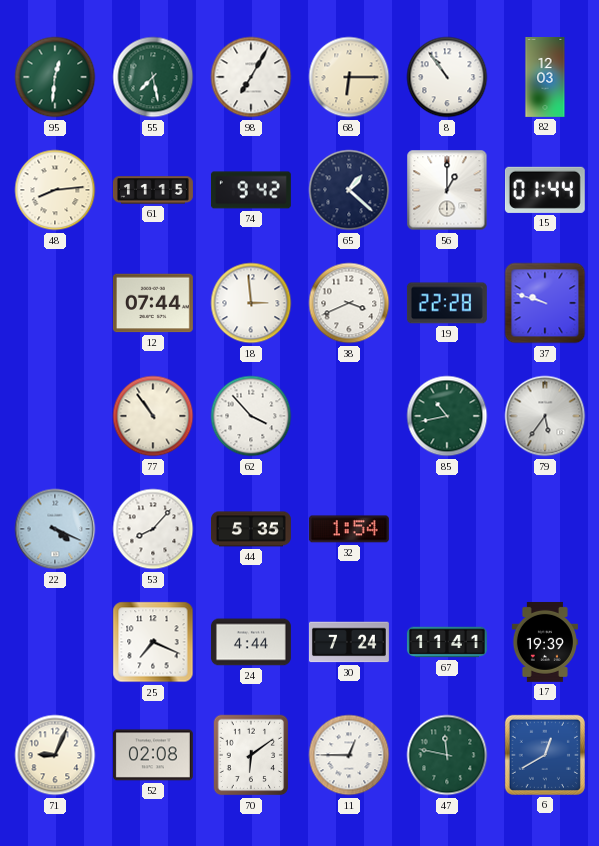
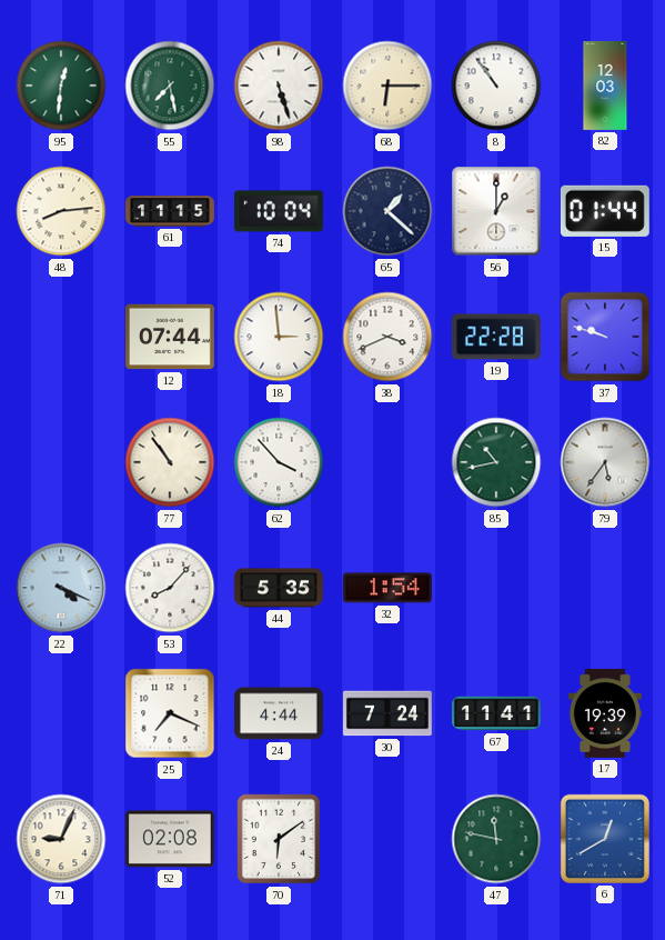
98: 7:05 -> 5:27 (279, 86)
74: 9:42 -> 10:04 (279, 211)
11: 12:45 -> none (349, 755)
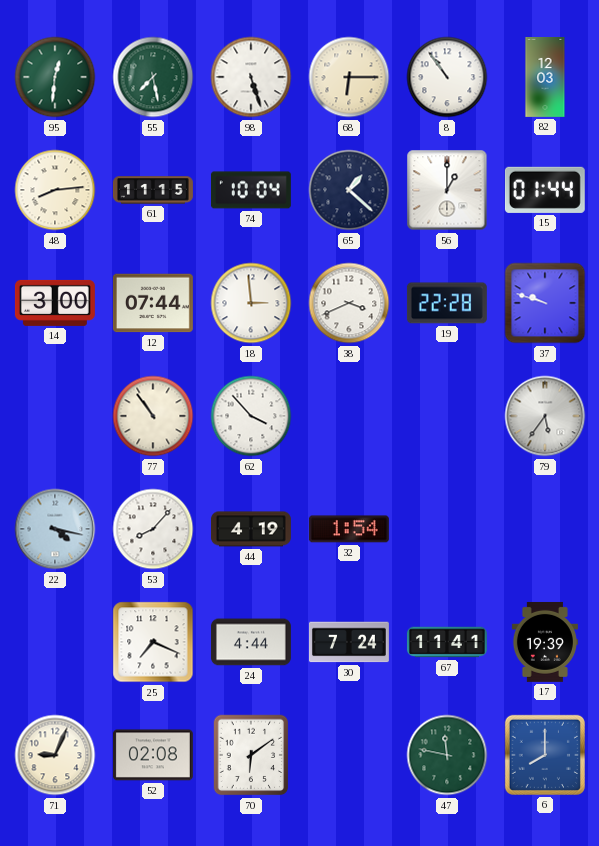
14: none -> 3:00 (55, 303)
85: 10:43 -> none (496, 462)
22: 4:19 -> 4:17 (55, 529)
44: 5:35 -> 4:19 (251, 529)
6: 12:40 -> 8:00 (545, 755)
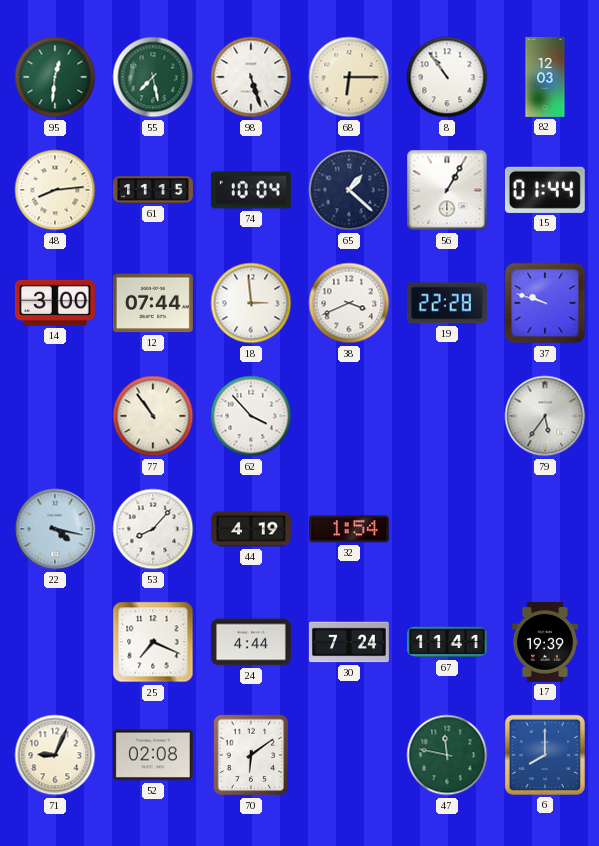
56: 1:00 -> 1:05 (447, 190)
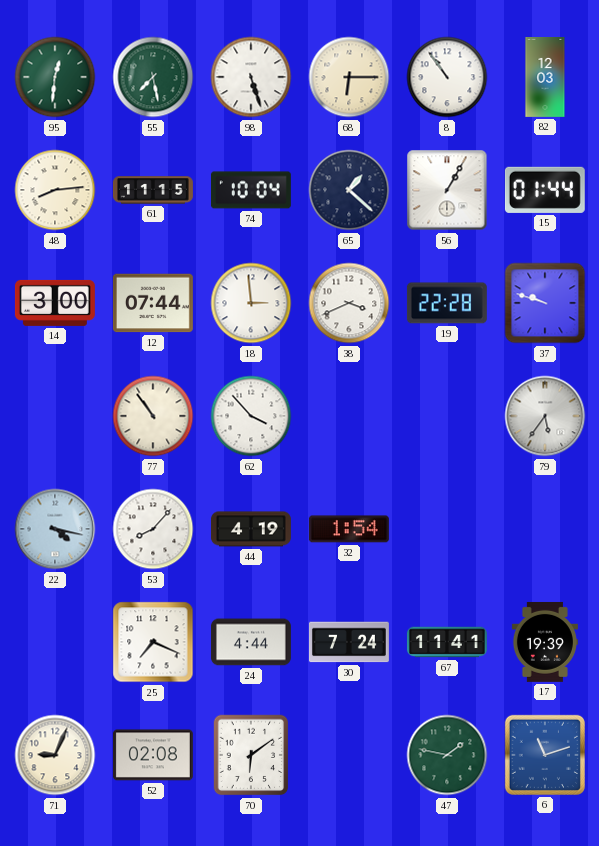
47: 11:47 -> 1:47 (447, 755)
6: 8:00 -> 11:12 (545, 755)
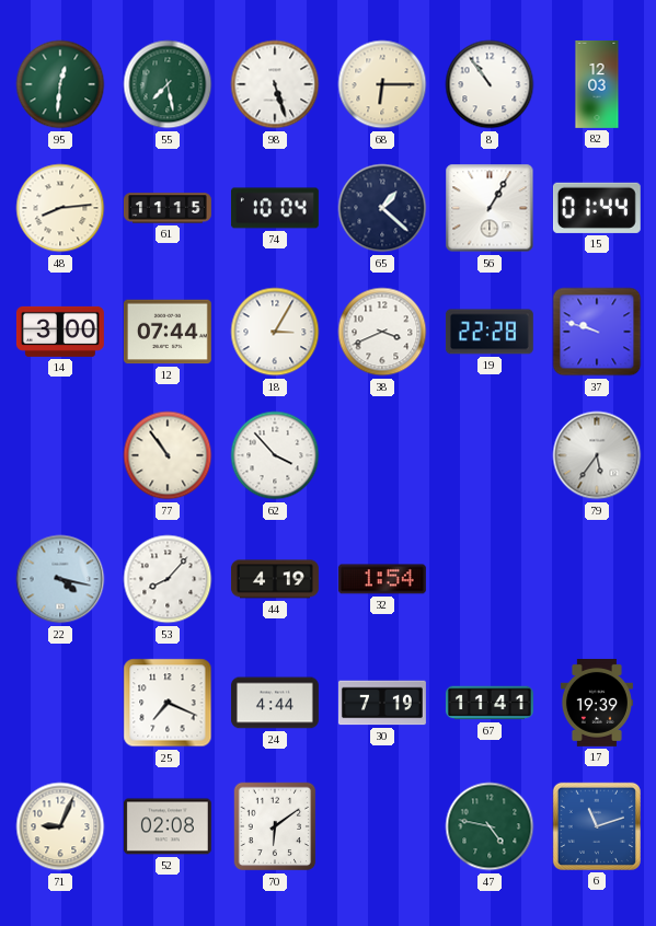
18: 2:59 -> 3:05 (275, 332)
30: 7:24 -> 7:19 (382, 703)
47: 1:47 -> 4:47 (490, 826)
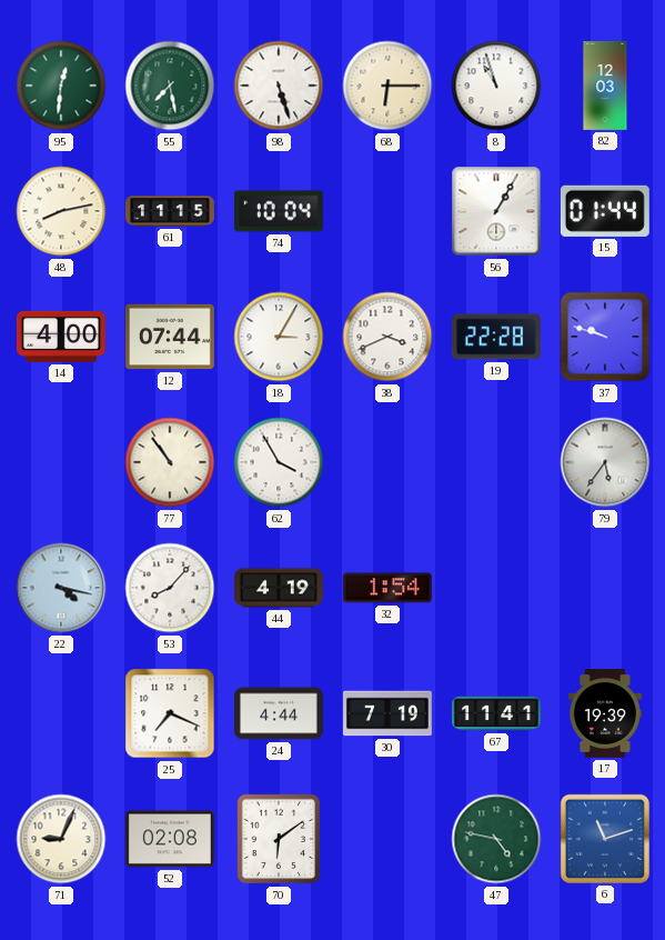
8: 10:54 -> 10:57 (496, 86)
48: 8:14 -> 8:13 (61, 211)
65: 1:22 -> none (382, 208)
14: 3:00 -> 4:00 (61, 337)
62: 3:53 -> 3:55 (279, 462)
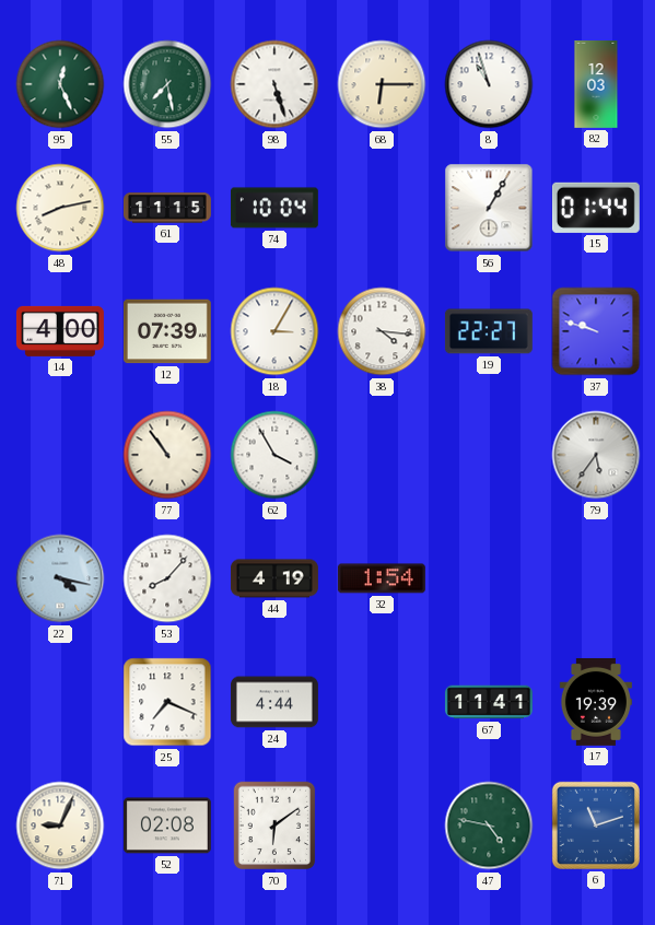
95: 12:31 -> 12:26 (60, 84)
12: 07:44 -> 07:39 (167, 331)
38: 3:41 -> 4:16 (382, 331)
19: 22:28 -> 22:27 (489, 331)
30: 7:19 -> none (387, 713)
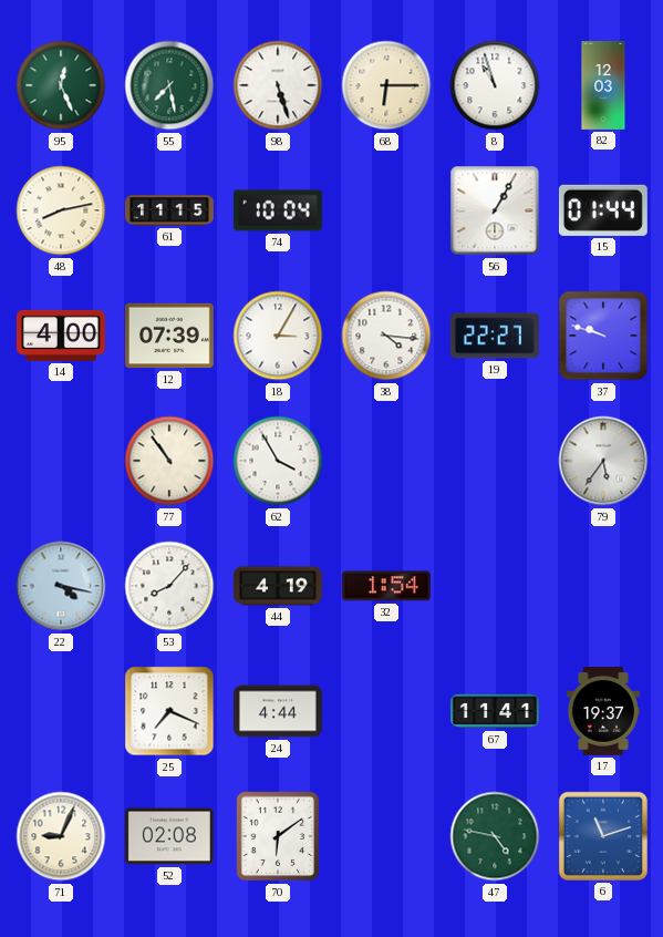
17: 19:39 -> 19:37 (603, 711)
